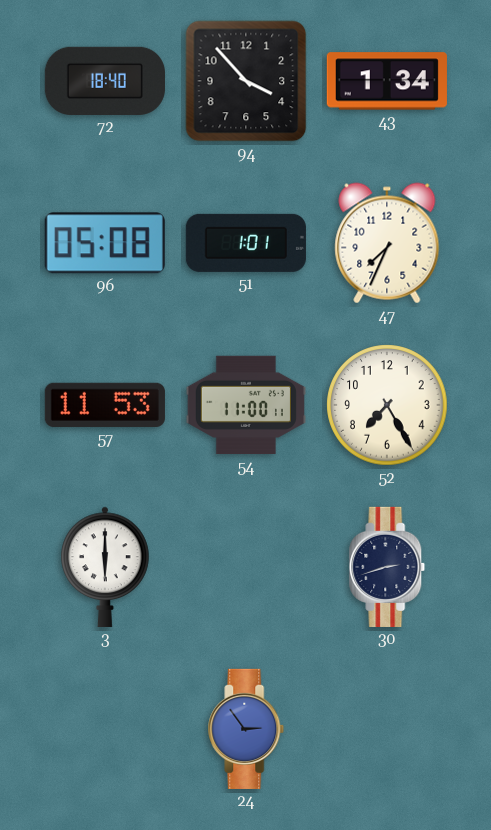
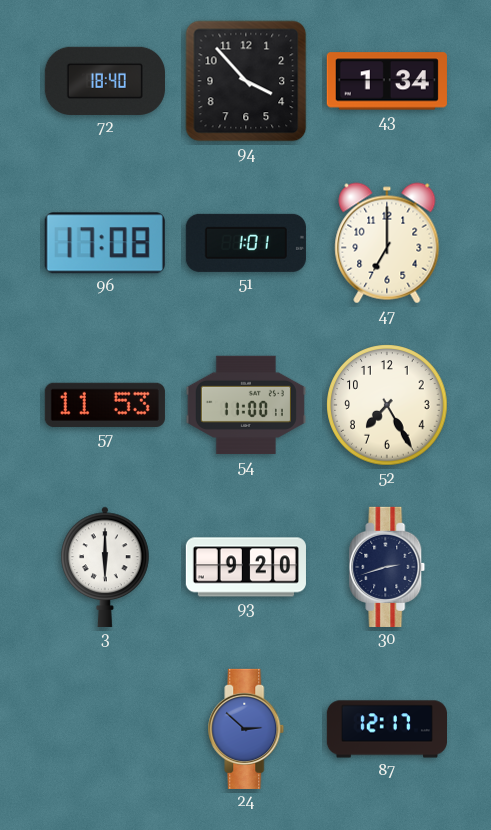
96: 05:08 -> 17:08 (105, 243)
47: 7:34 -> 7:00 (387, 243)
93: none -> 9:20 (246, 567)
24: 2:54 -> 2:52 (246, 729)
87: none -> 12:17 (386, 729)
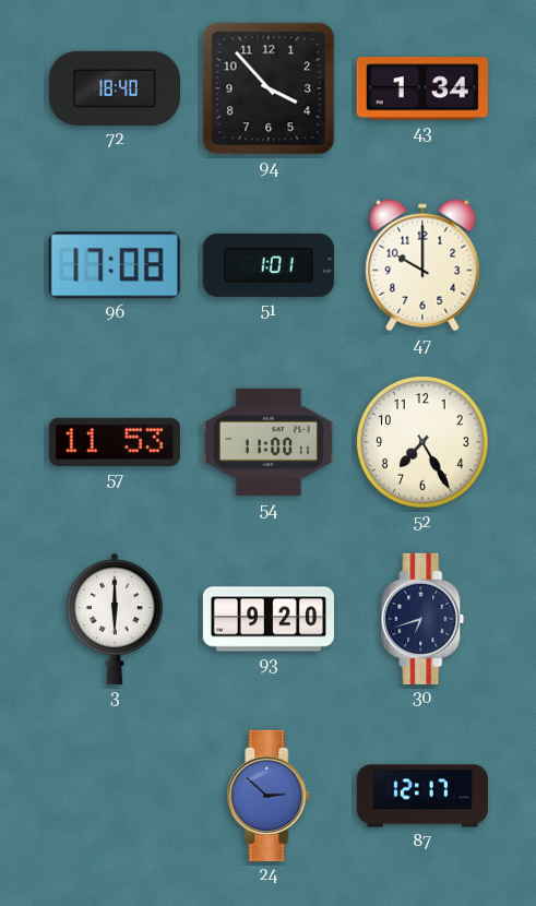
47: 7:00 -> 10:00 (422, 265)
30: 2:42 -> 6:42 (422, 619)
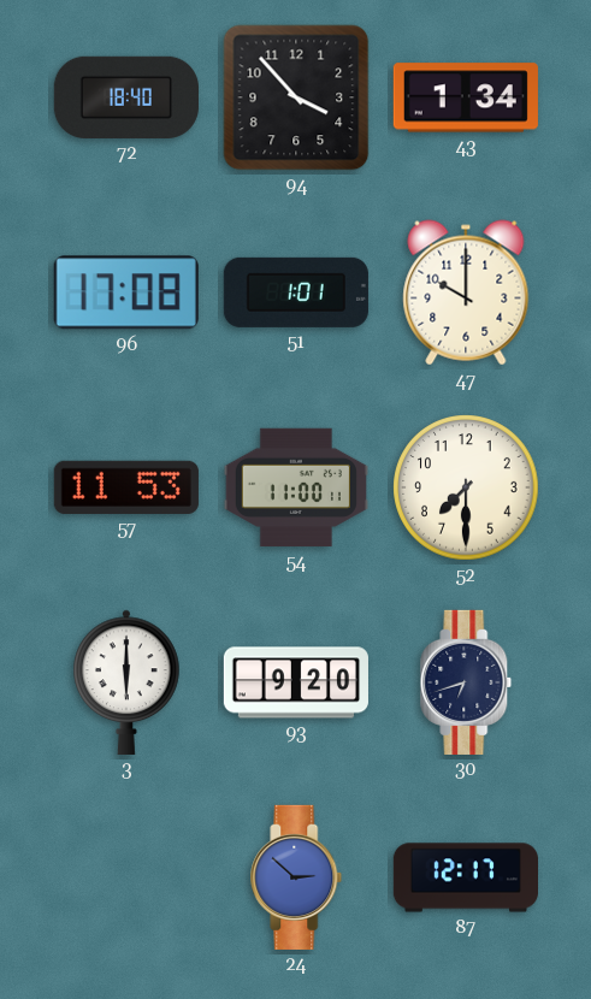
52: 7:25 -> 7:30 (466, 487)
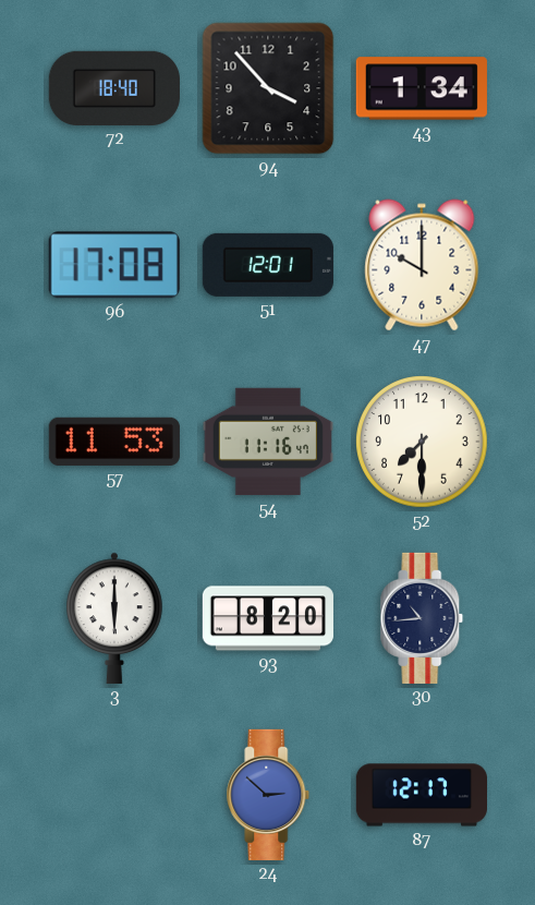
51: 1:01 -> 12:01 (268, 265)
54: 11:00 -> 11:16 (268, 442)
93: 9:20 -> 8:20 (268, 618)
30: 6:42 -> 10:44 (422, 618)
